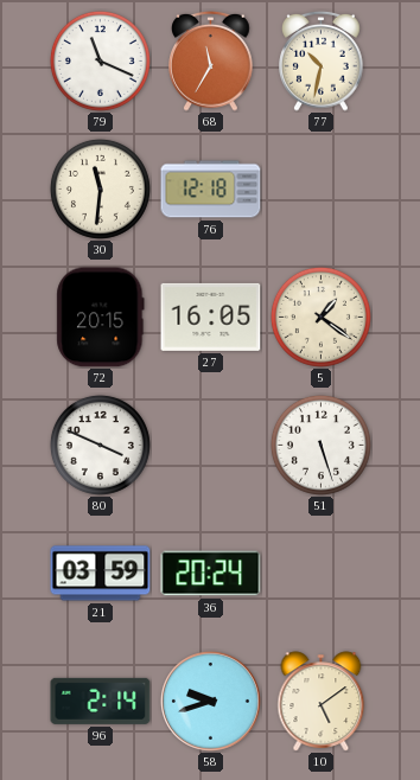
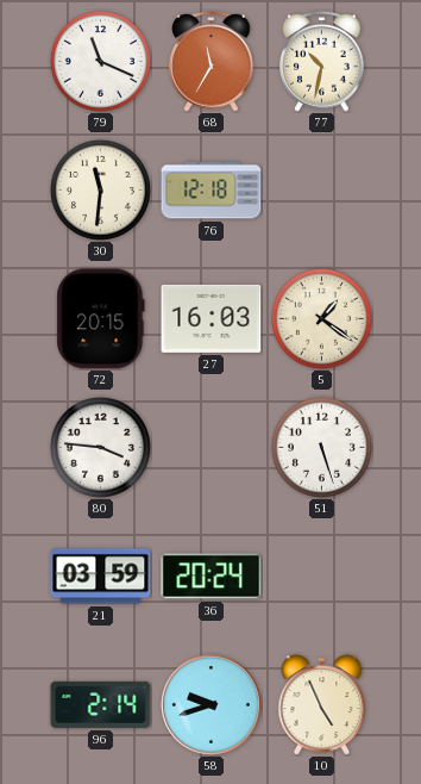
27: 16:05 -> 16:03 (212, 318)
80: 3:49 -> 3:46 (100, 447)
10: 5:09 -> 4:56 (322, 705)
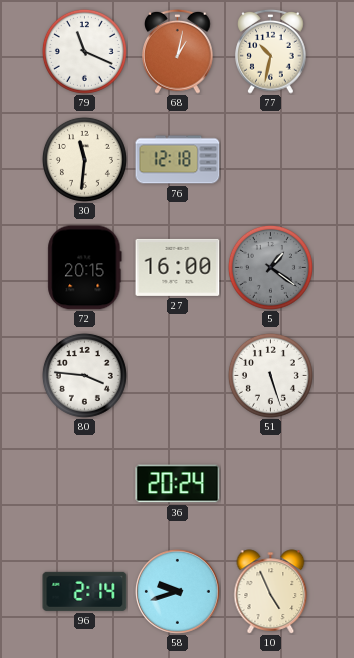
68: 11:35 -> 1:02 (178, 51)
27: 16:03 -> 16:00 (178, 267)
5 dial: cream -> grey (270, 267)
21: 03:59 -> none (101, 577)
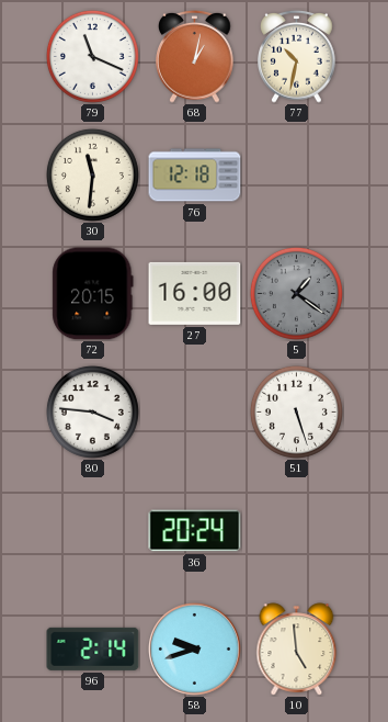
10: 4:56 -> 4:59 (297, 650)
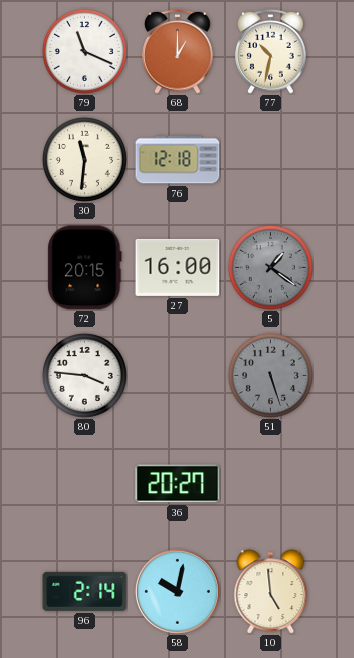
68: 1:02 -> 1:00 (178, 51)
51 dial: white -> grey (270, 375)
36: 20:24 -> 20:27 (178, 484)
58: 9:42 -> 10:02 (178, 592)
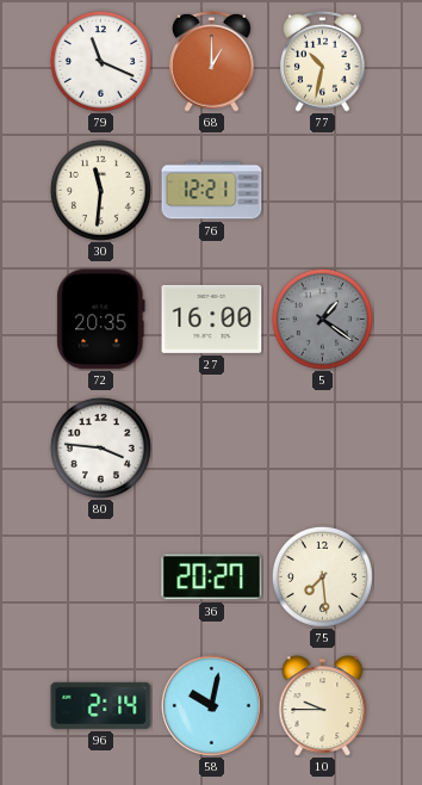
76: 12:18 -> 12:21 (212, 191)
72: 20:15 -> 20:35 (101, 320)
51: 5:27 -> none (270, 375)
75: none -> 7:29 (322, 576)
10: 4:59 -> 9:45 (323, 706)
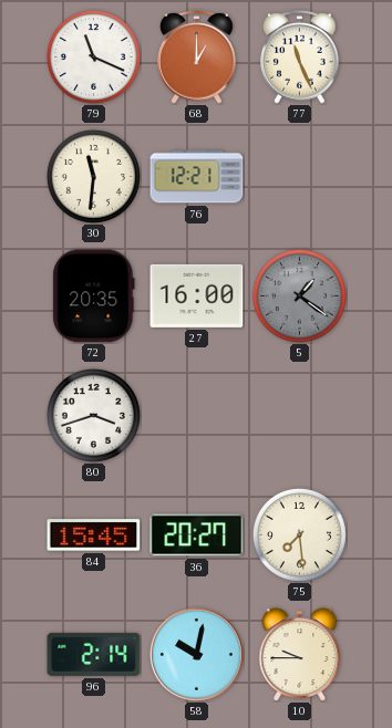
77: 10:32 -> 11:26 (300, 56)
80: 3:46 -> 3:42 (93, 415)
84: none -> 15:45 (94, 535)
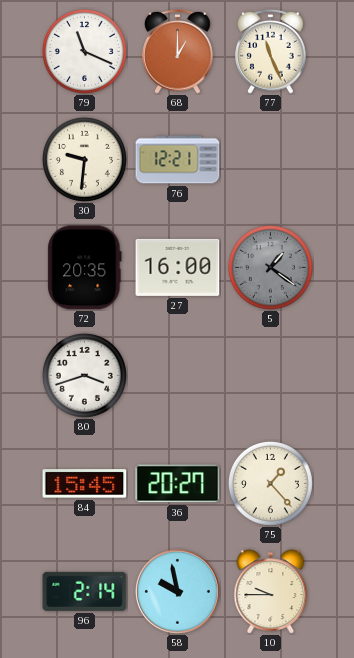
30: 11:31 -> 9:31 (84, 159)
75: 7:29 -> 1:23 (270, 483)
58: 10:02 -> 9:58 (178, 592)
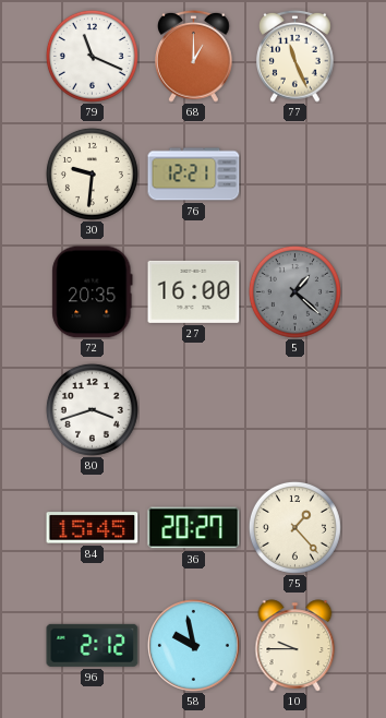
5: 1:21 -> 1:22 (294, 291)
96: 2:14 -> 2:12 (93, 645)
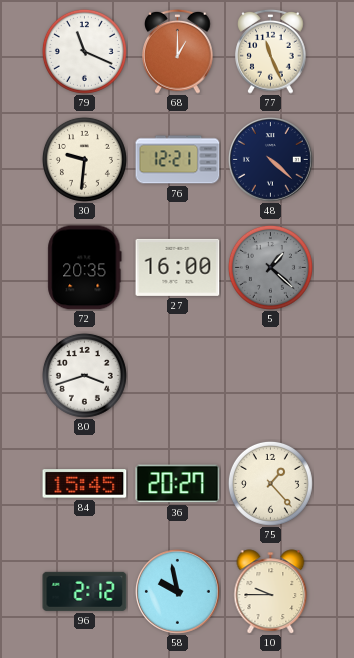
48: none -> 4:22 (271, 160)
